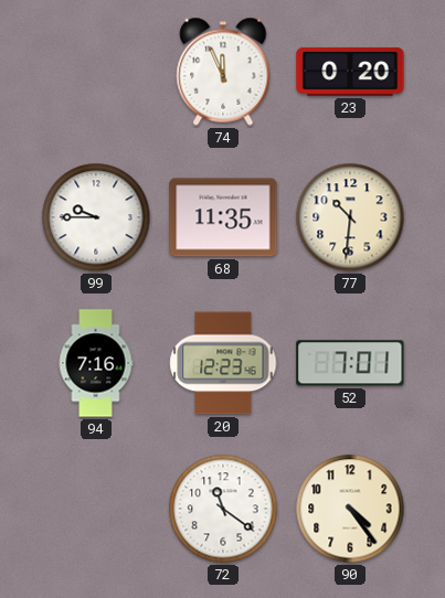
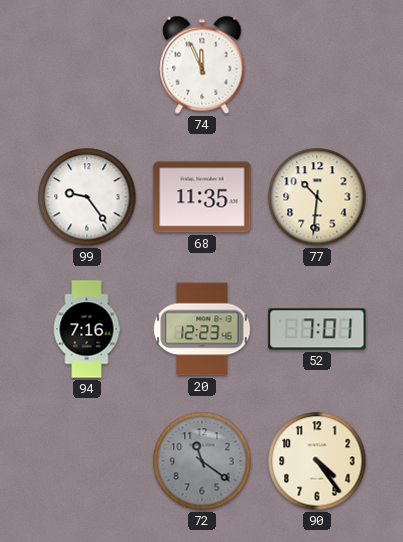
23: 0:20 -> none (350, 72)
99: 9:45 -> 9:24 (87, 197)
72 dial: white -> grey (202, 461)
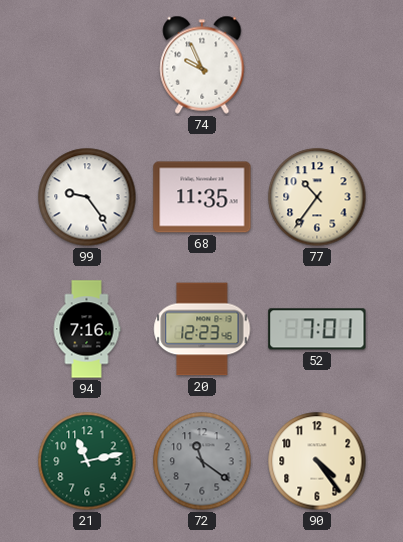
74: 11:56 -> 9:56 (202, 65)
77: 10:31 -> 10:36 (317, 197)
21: none -> 11:13 (87, 461)
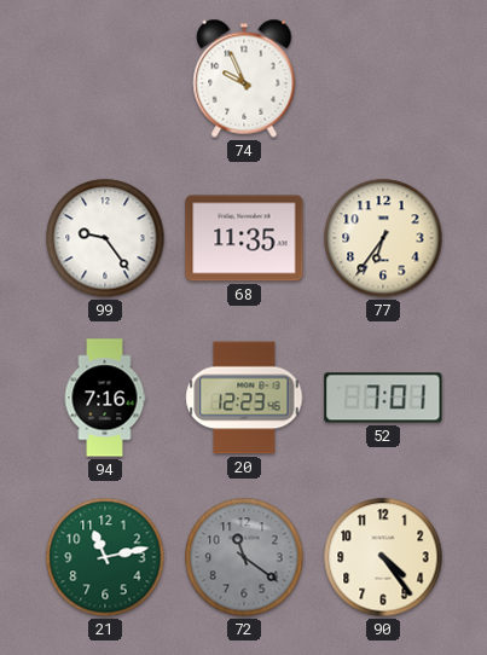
77: 10:36 -> 6:36 (383, 238)
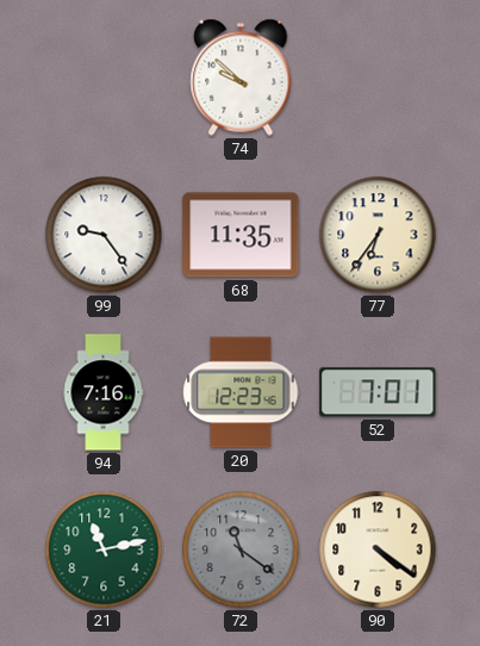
74: 9:56 -> 9:52 (241, 77)
90: 4:24 -> 4:21 (378, 549)
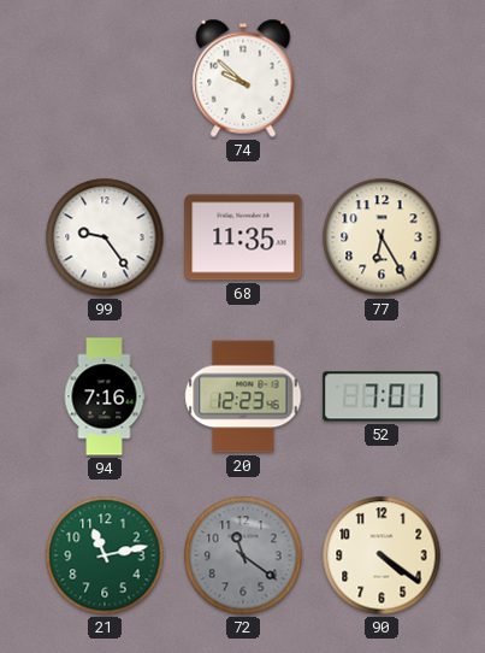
77: 6:36 -> 6:25 (382, 237)
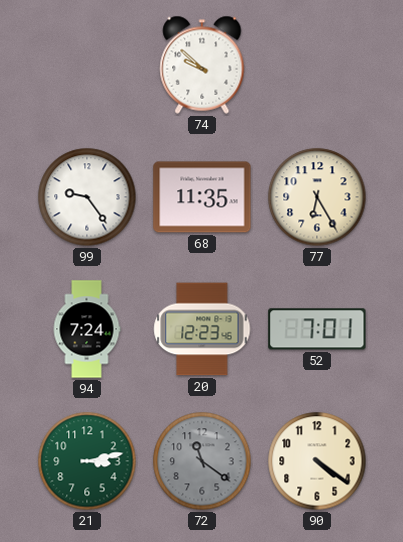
94: 7:16 -> 7:24 (87, 329)
21: 11:13 -> 3:13 (87, 461)
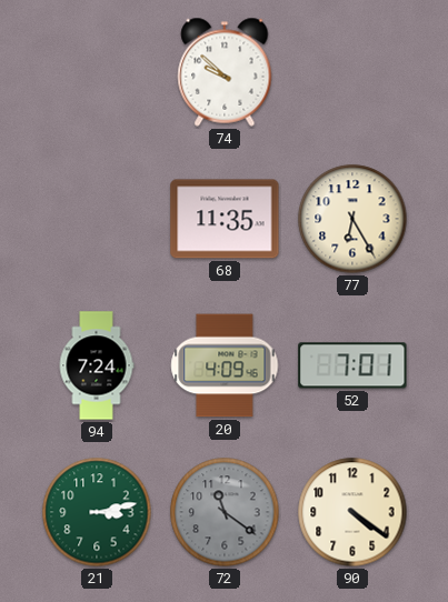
99: 9:24 -> none (87, 197)
20: 12:23 -> 4:09 (225, 365)
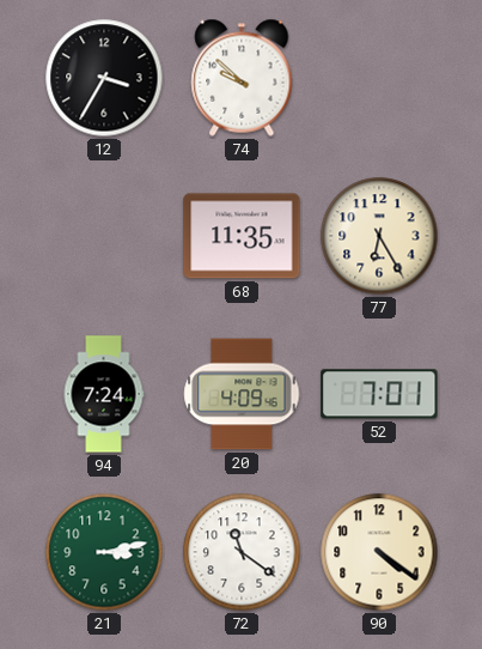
12: none -> 3:35 (104, 78)
72 dial: grey -> white (242, 552)
